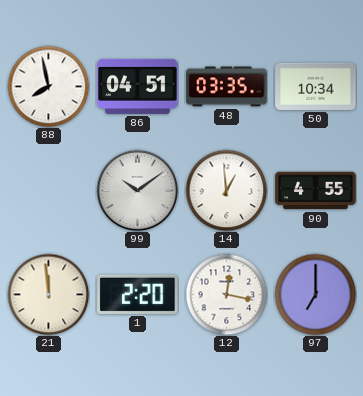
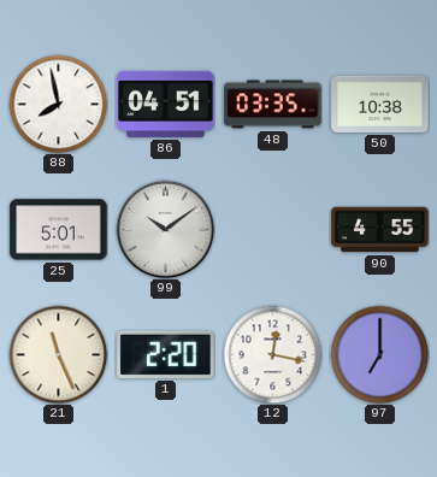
50: 10:34 -> 10:38 (380, 104)
25: none -> 5:01 (59, 230)
14: 12:59 -> none (226, 190)
21: 11:59 -> 11:26 (58, 354)
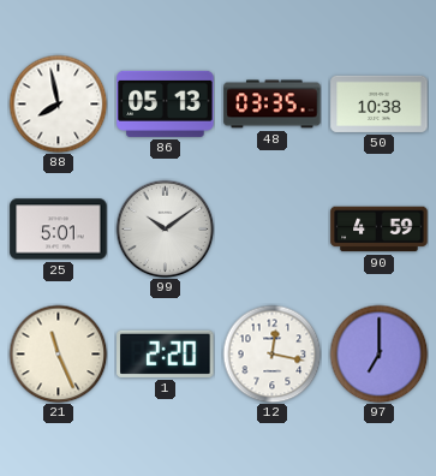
86: 04:51 -> 05:13 (166, 103)
90: 4:55 -> 4:59 (380, 230)
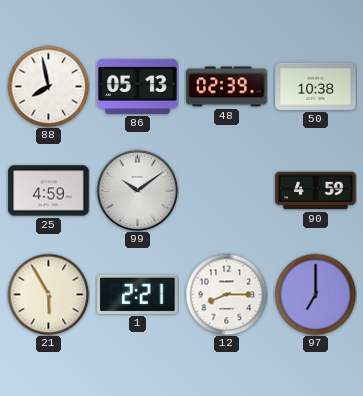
48: 03:35 -> 02:39 (227, 87)
25: 5:01 -> 4:59 (49, 191)
21: 11:26 -> 5:55 (48, 294)
1: 2:20 -> 2:21 (138, 294)
12: 12:17 -> 8:15 (226, 294)
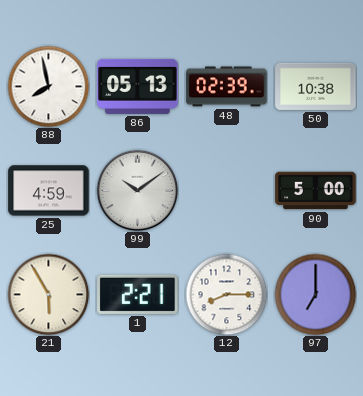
90: 4:59 -> 5:00 (316, 191)
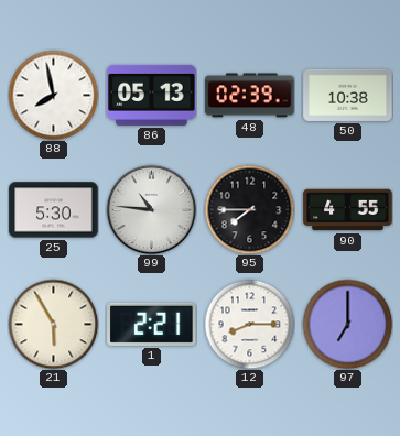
25: 4:59 -> 5:30 (54, 210)
99: 10:09 -> 10:46 (151, 209)
95: none -> 7:45 (249, 209)
90: 5:00 -> 4:55 (348, 210)
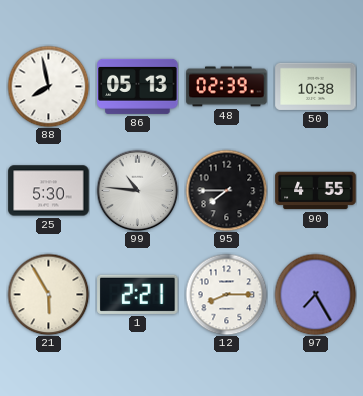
97: 7:00 -> 7:25 (315, 294)
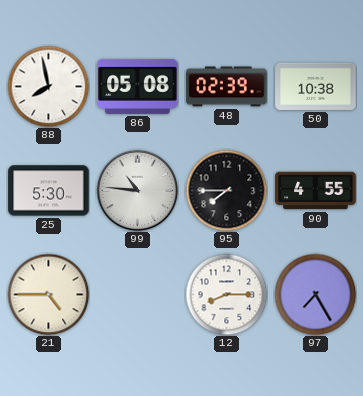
86: 05:13 -> 05:08 (138, 86)
21: 5:55 -> 4:45 (48, 294)
1: 2:21 -> none (138, 294)
